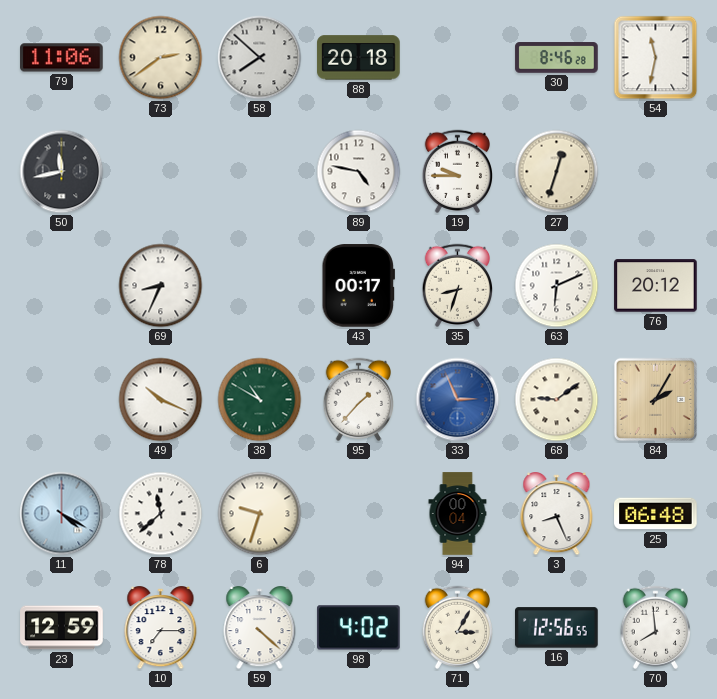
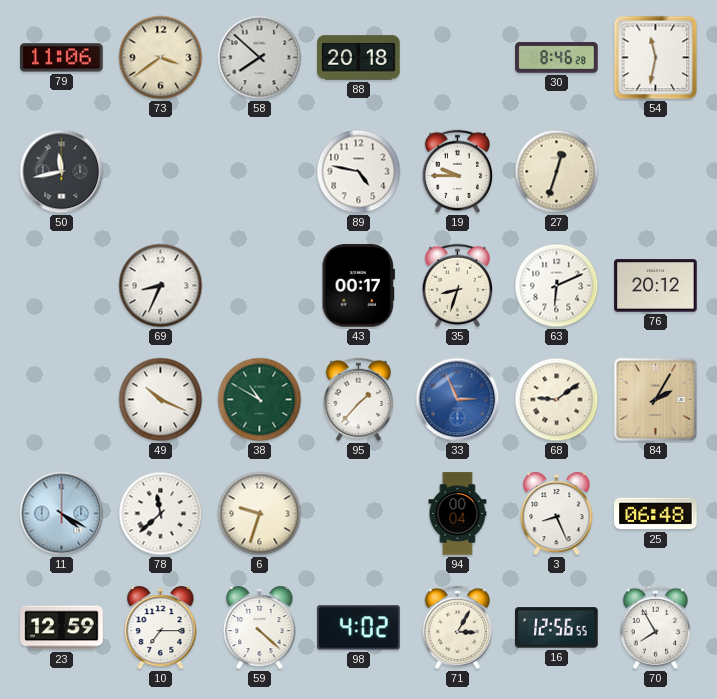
73: 2:39 -> 3:39 (161, 58)
70: 7:59 -> 7:55 (655, 627)
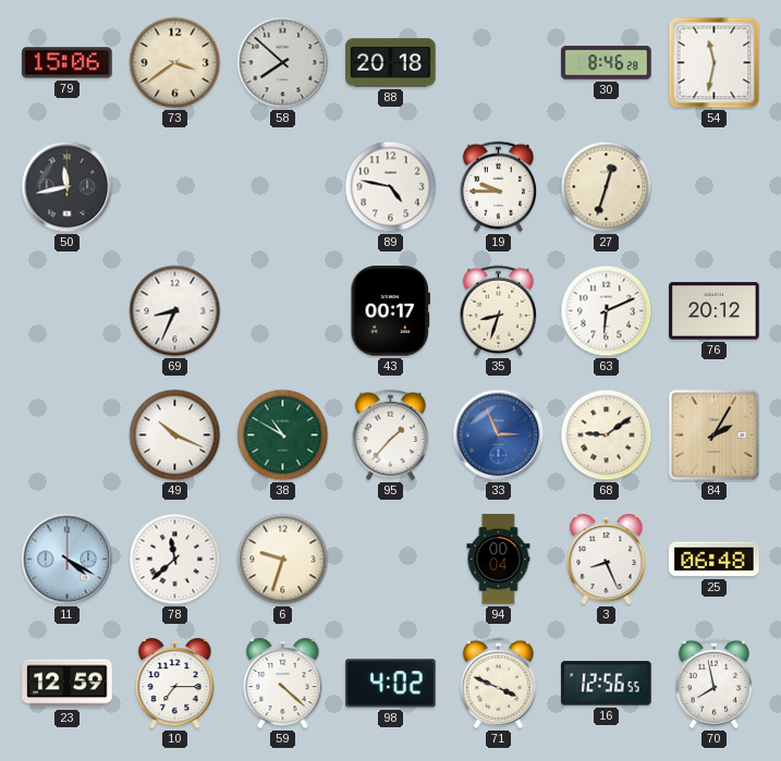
79: 11:06 -> 15:06 (68, 63)
71: 3:05 -> 3:49 (498, 683)
70: 7:55 -> 7:58 (713, 683)
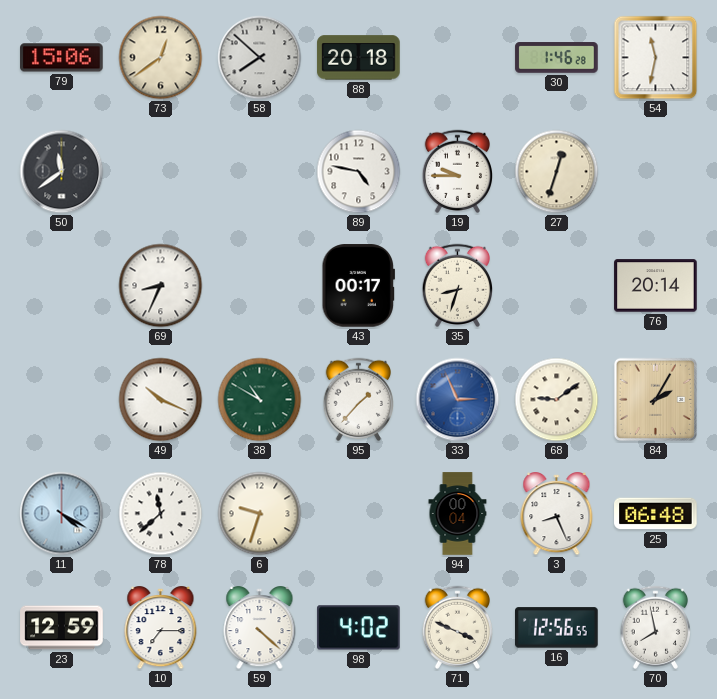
73: 3:39 -> 12:39 (161, 58)
30: 8:46 -> 1:46 (557, 58)
50: 11:43 -> 11:39 (62, 172)
63: 6:11 -> none (607, 311)
76: 20:12 -> 20:14 (656, 286)
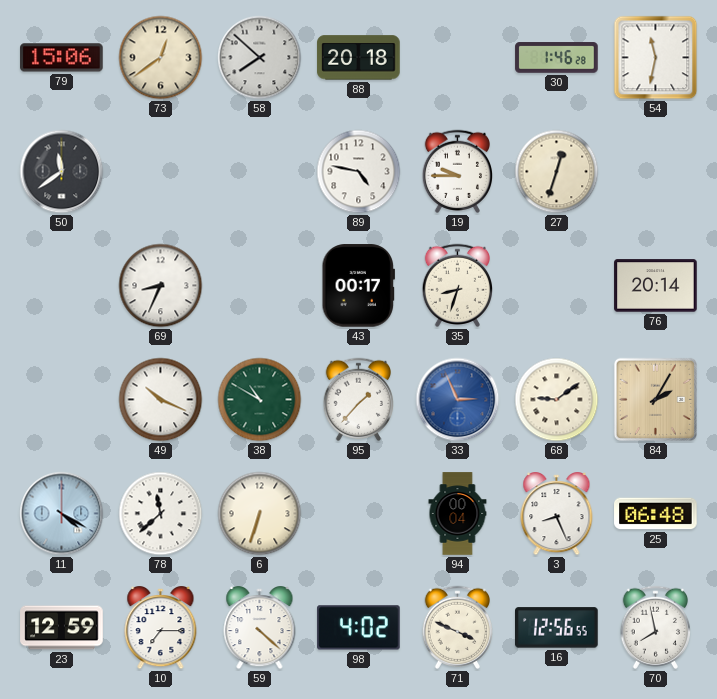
6: 9:33 -> 6:33 (260, 514)
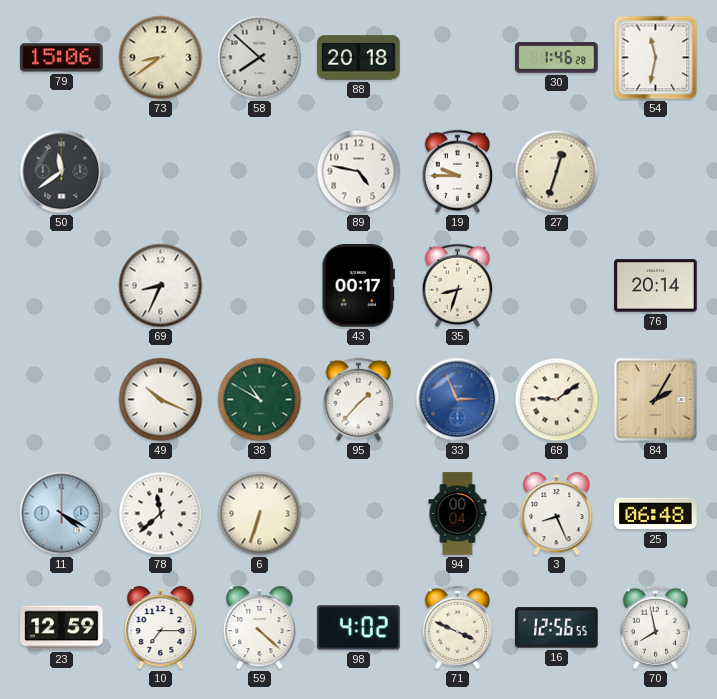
73: 12:39 -> 8:39 (161, 58)
